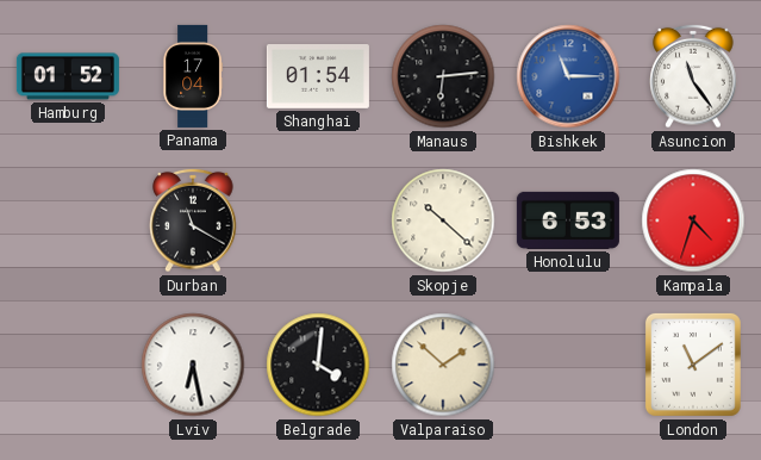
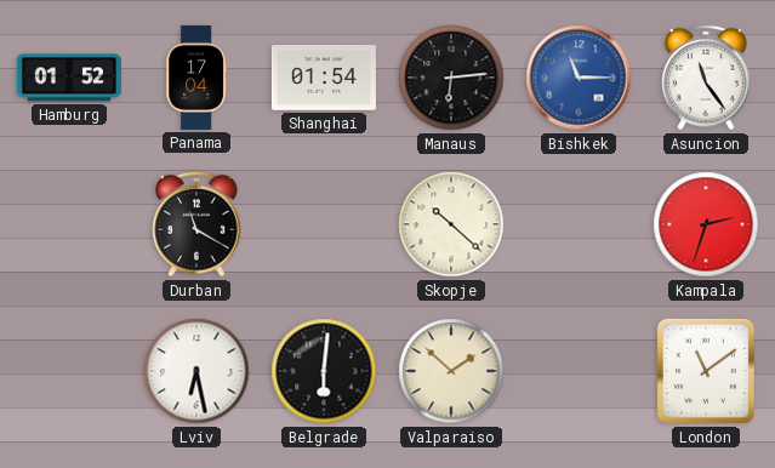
Honolulu: 6:53 -> none (568, 220)
Kampala: 4:33 -> 2:33 (706, 224)
Belgrade: 4:01 -> 6:01 (324, 371)
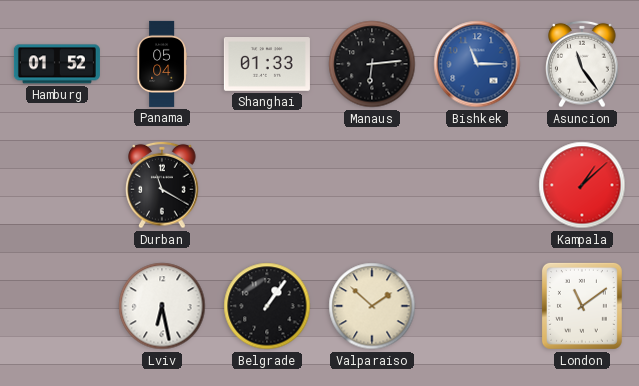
Panama: 17:04 -> 05:04 (162, 64)
Shanghai: 01:54 -> 01:33 (267, 65)
Skopje: 10:22 -> none (451, 224)
Kampala: 2:33 -> 1:08 (582, 185)
Belgrade: 6:01 -> 1:06 (267, 306)
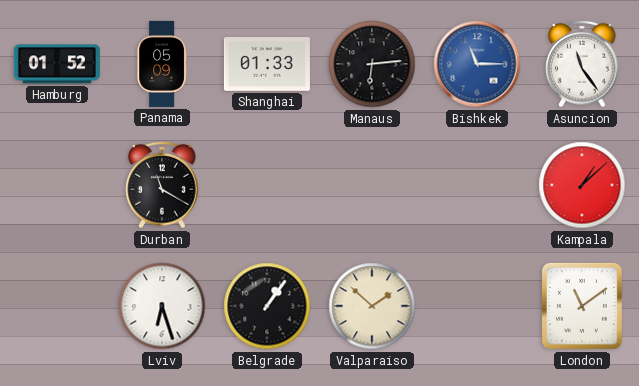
Panama: 05:04 -> 05:09 (162, 64)
Lviv: 6:28 -> 6:27 (162, 306)
